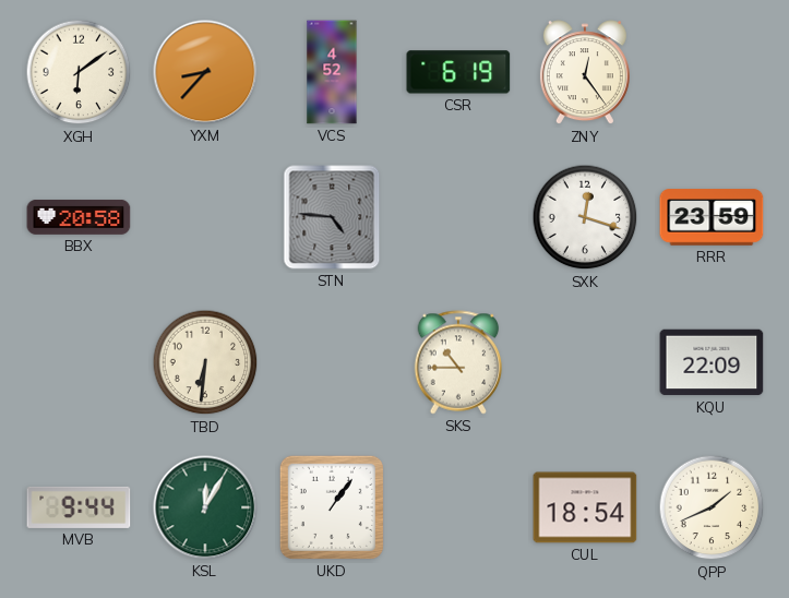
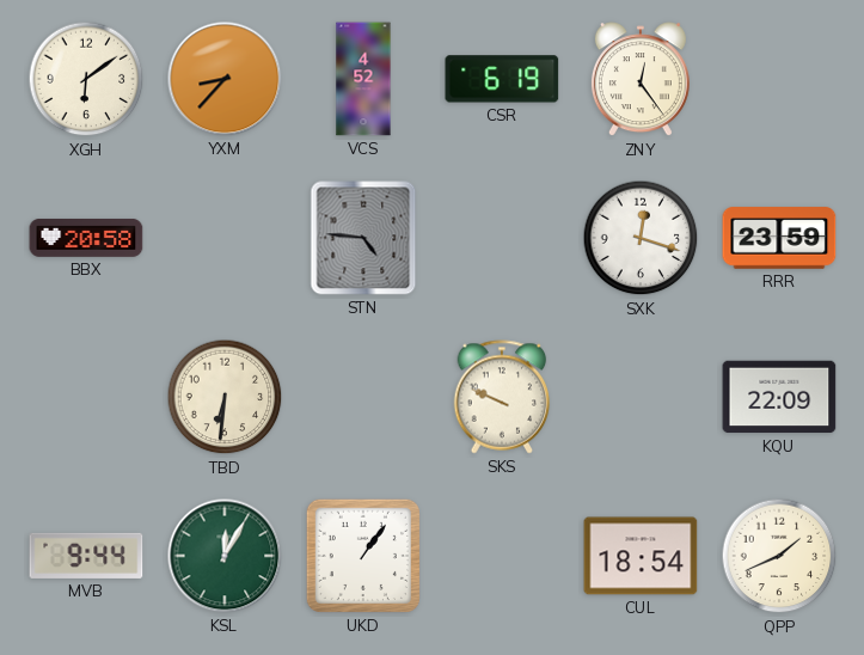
SKS: 10:45 -> 9:49 (502, 397)
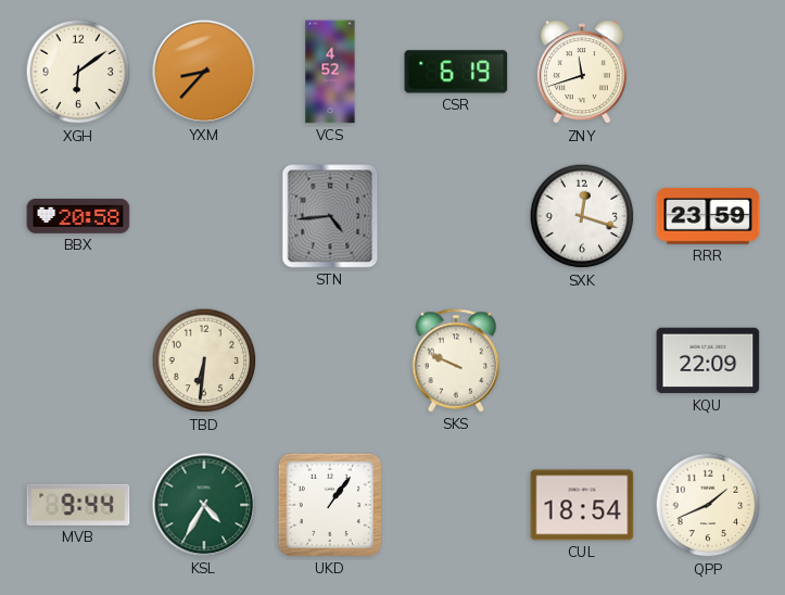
ZNY: 12:24 -> 11:42 (582, 73)
STN: 4:46 -> 4:44 (330, 216)
KSL: 12:05 -> 4:35 (204, 505)
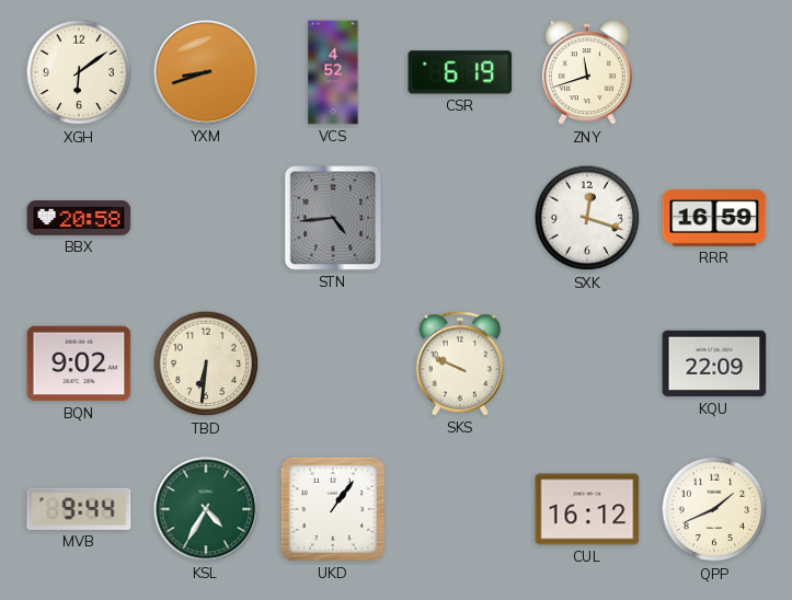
YXM: 8:37 -> 8:42 (206, 72)
RRR: 23:59 -> 16:59 (714, 218)
BQN: none -> 9:02 (79, 364)
CUL: 18:54 -> 16:12 (587, 509)
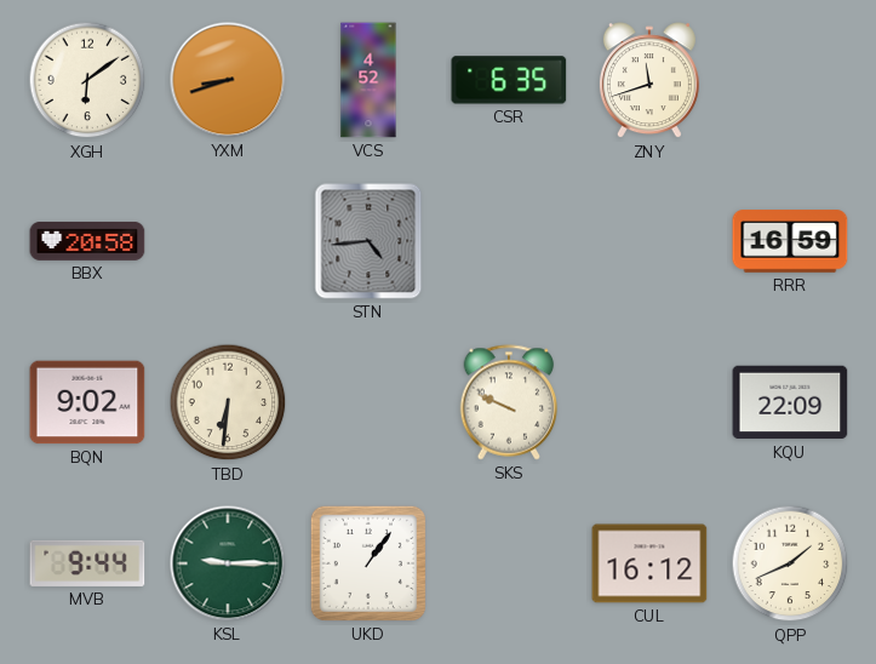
CSR: 6:19 -> 6:35 (509, 80)
SXK: 12:18 -> none (587, 218)
KSL: 4:35 -> 9:15 (228, 563)
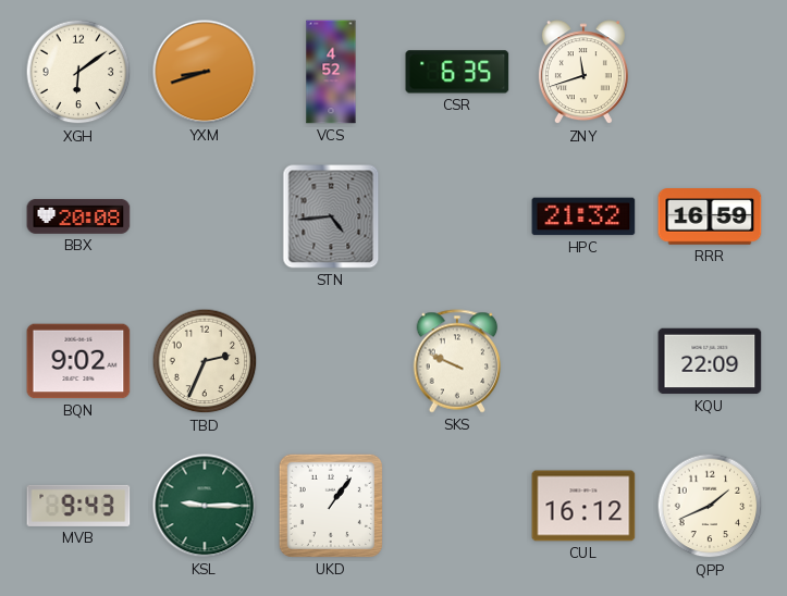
BBX: 20:58 -> 20:08 (78, 216)
HPC: none -> 21:32 (583, 216)
TBD: 6:31 -> 2:34 (205, 361)
MVB: 9:44 -> 9:43 (78, 506)
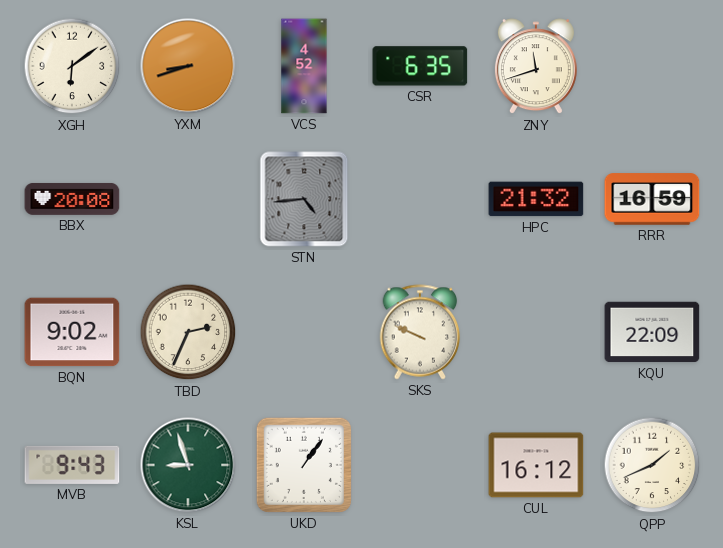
KSL: 9:15 -> 8:57 (188, 465)
